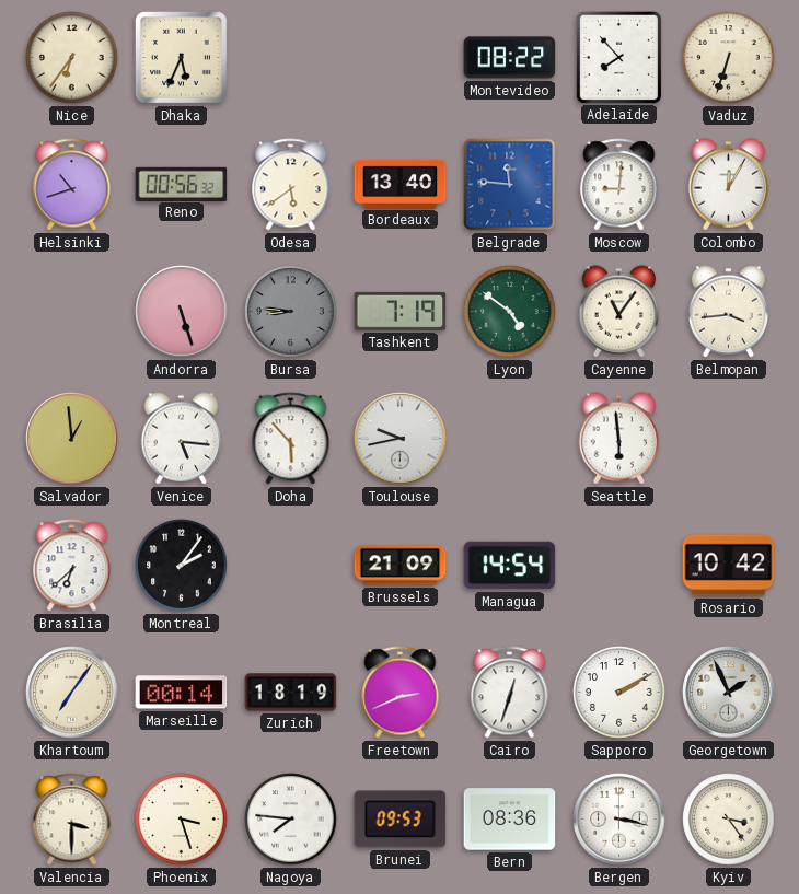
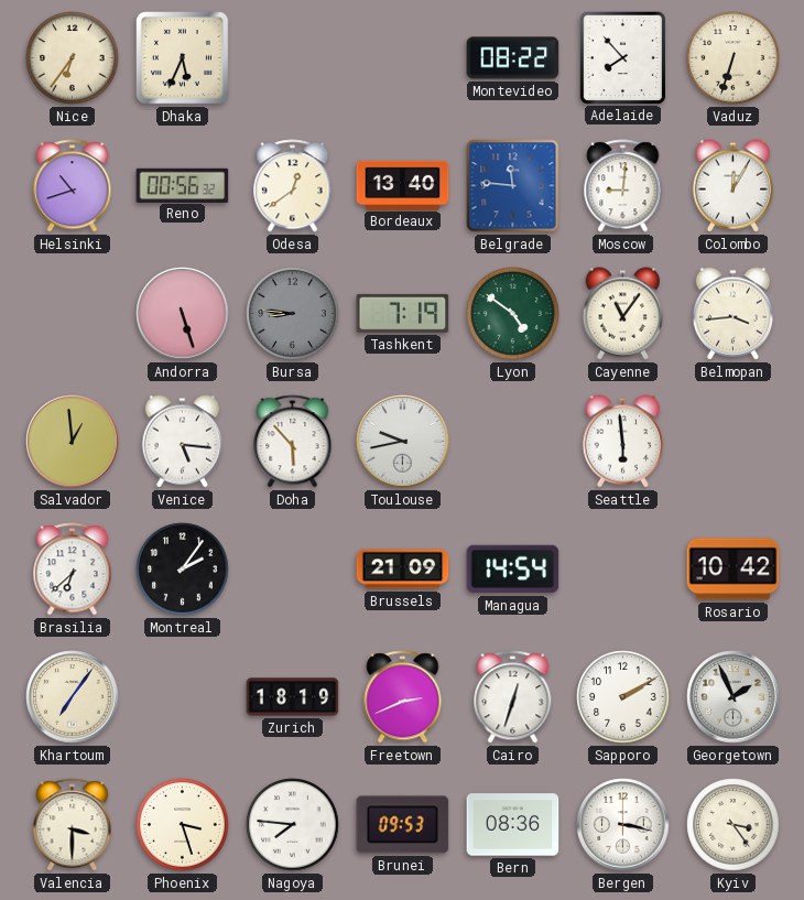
Odesa: 5:39 -> 12:39 (293, 186)
Marseille: 00:14 -> none (182, 693)
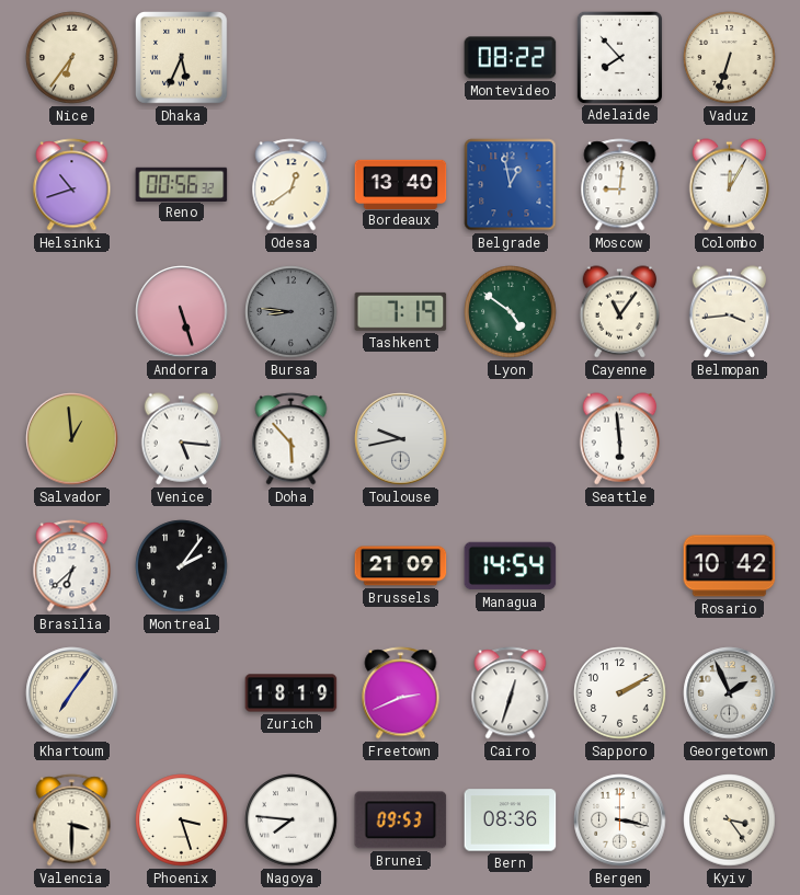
Belgrade: 11:46 -> 12:58 (511, 185)
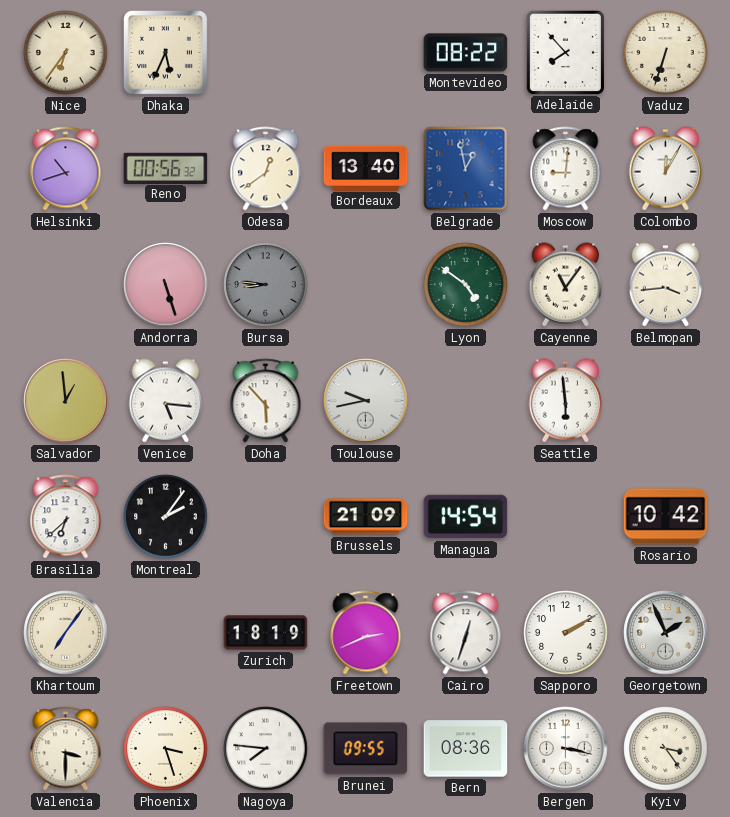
Tashkent: 7:19 -> none (401, 311)
Brunei: 09:53 -> 09:55 (366, 749)
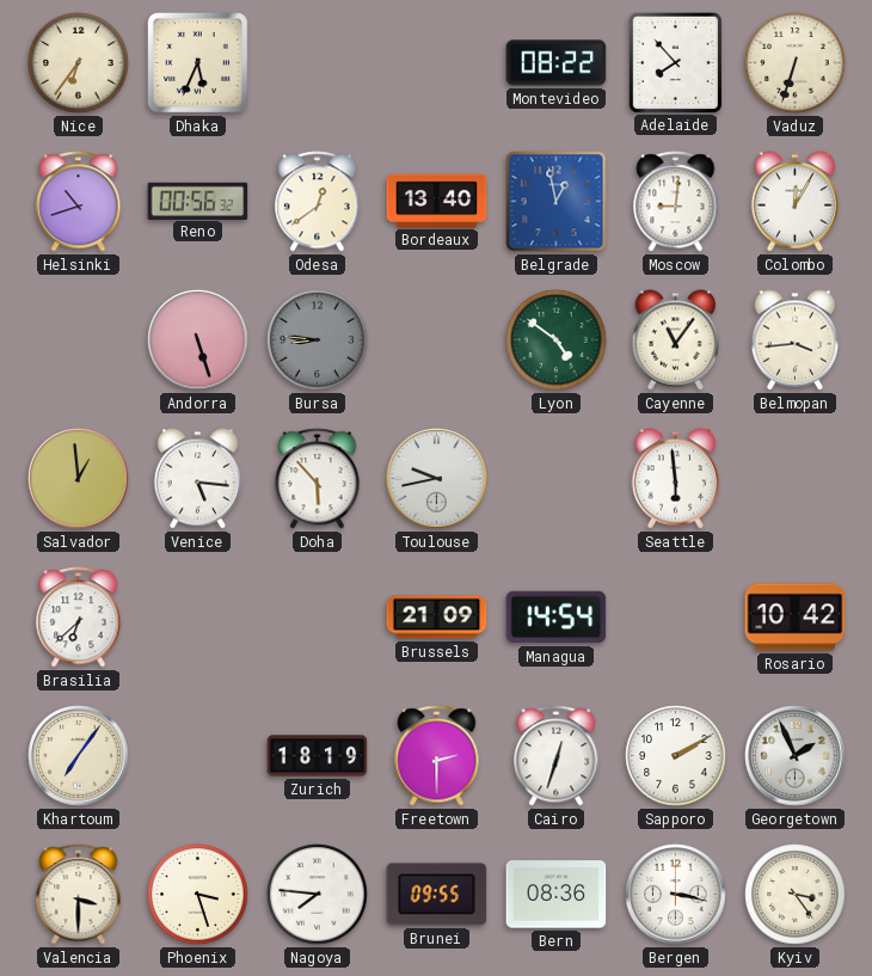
Montreal: 2:06 -> none (166, 517)
Freetown: 2:41 -> 2:30 (437, 756)
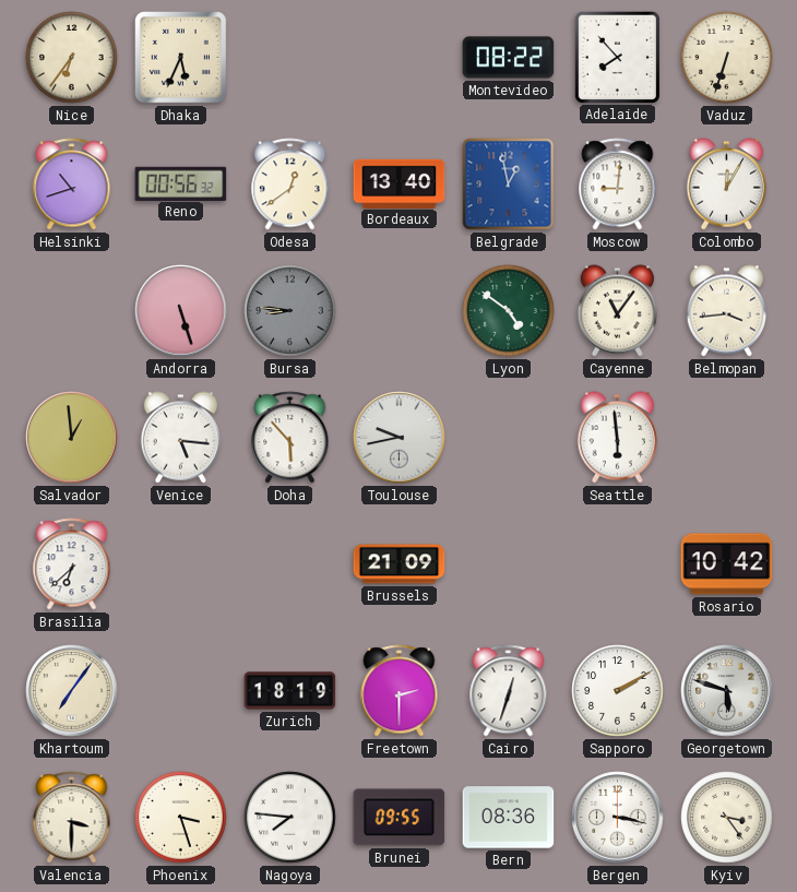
Managua: 14:54 -> none (557, 618)
Georgetown: 1:56 -> 5:48 (727, 691)
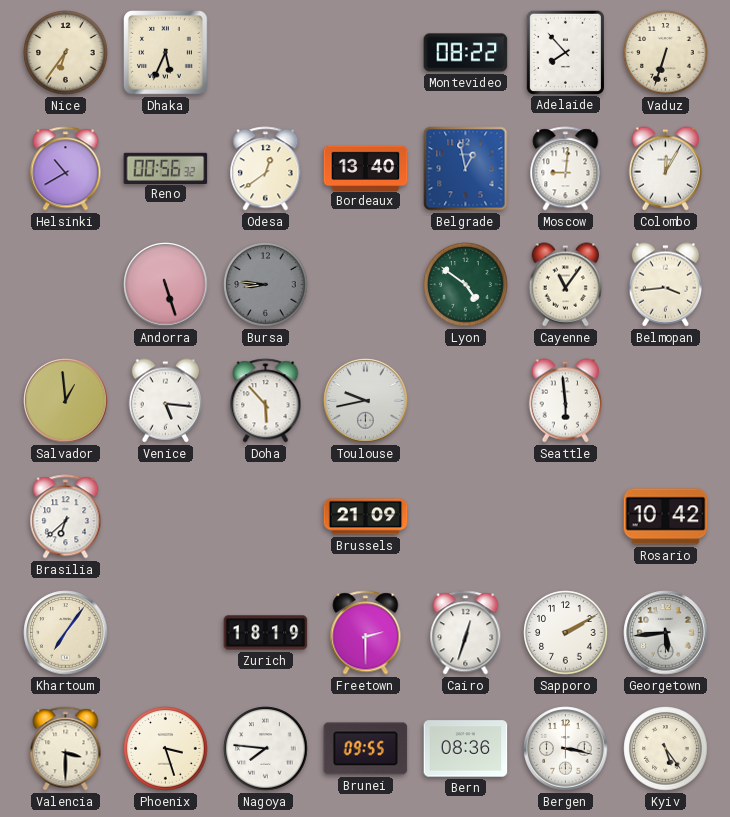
Helsinki: 10:42 -> 10:40 (66, 169)
Georgetown: 5:48 -> 5:44 (666, 633)
Kyiv: 3:24 -> 5:24 (666, 749)
